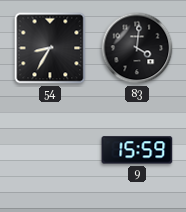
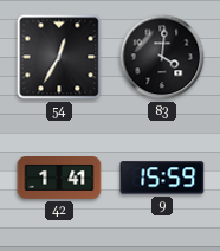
54: 8:35 -> 12:35 (59, 57)
42: none -> 1:41 (59, 179)
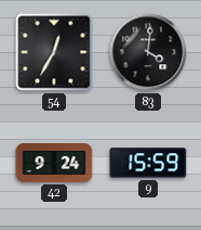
42: 1:41 -> 9:24 (54, 164)
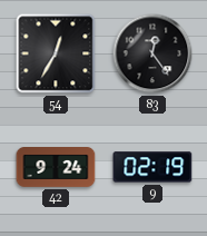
83: 4:01 -> 12:24 (152, 53)
9: 15:59 -> 02:19 (152, 167)
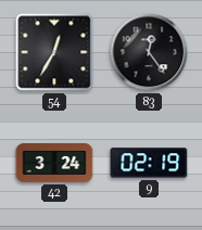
42: 9:24 -> 3:24 (54, 164)
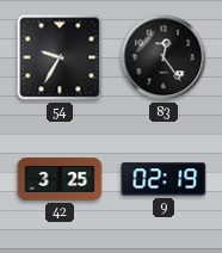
54: 12:35 -> 9:35 (60, 57)
42: 3:24 -> 3:25 (60, 180)
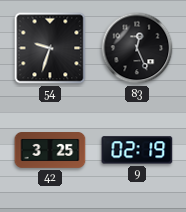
54: 9:35 -> 9:33 (50, 48)
83: 12:24 -> 12:26 (137, 48)
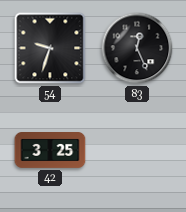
9: 02:19 -> none (137, 150)
